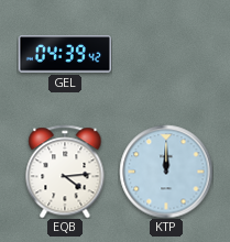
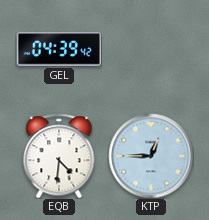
EQB: 4:14 -> 4:31 (59, 156)
KTP: 12:00 -> 12:45 (151, 156)
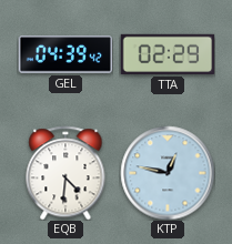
TTA: none -> 02:29 (168, 54)
KTP: 12:45 -> 12:47 (168, 173)
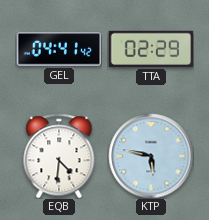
GEL: 04:39 -> 04:41 (59, 49)
KTP: 12:47 -> 5:47 (151, 156)
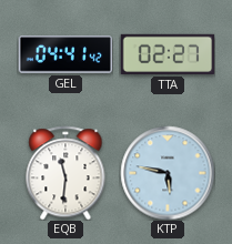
TTA: 02:29 -> 02:27 (168, 54)
EQB: 4:31 -> 11:31 (65, 173)
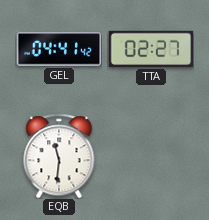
KTP: 5:47 -> none (168, 173)
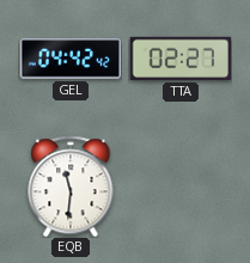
GEL: 04:41 -> 04:42 (71, 59)
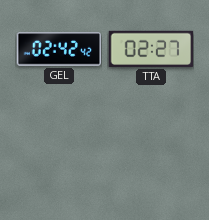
GEL: 04:42 -> 02:42 (59, 49)
EQB: 11:31 -> none (71, 186)
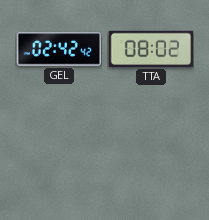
TTA: 02:27 -> 08:02 (151, 49)
